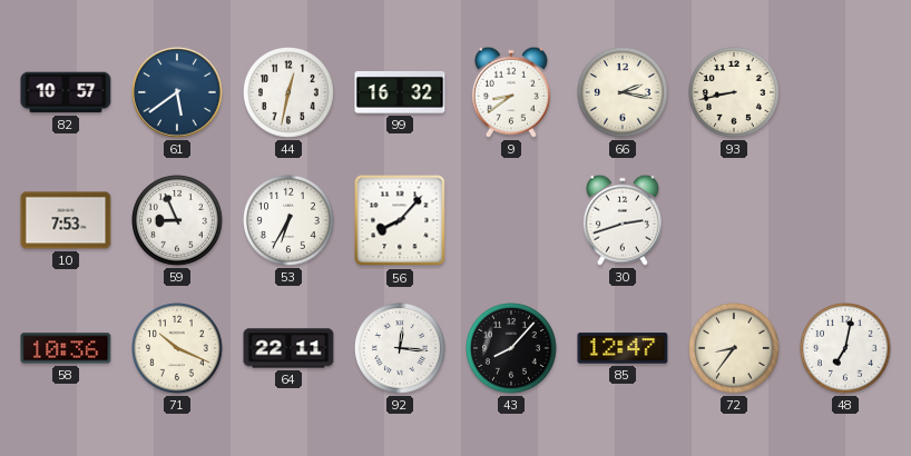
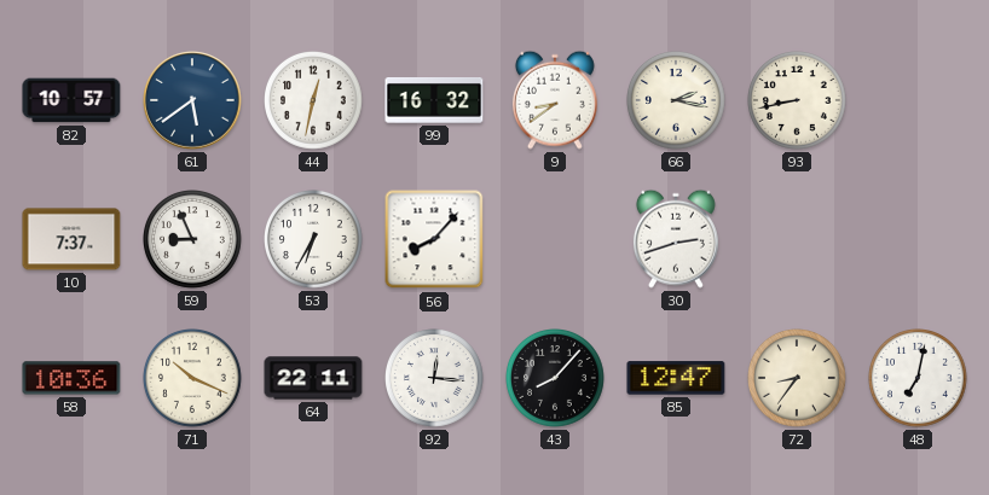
10: 7:53 -> 7:37 (71, 239)
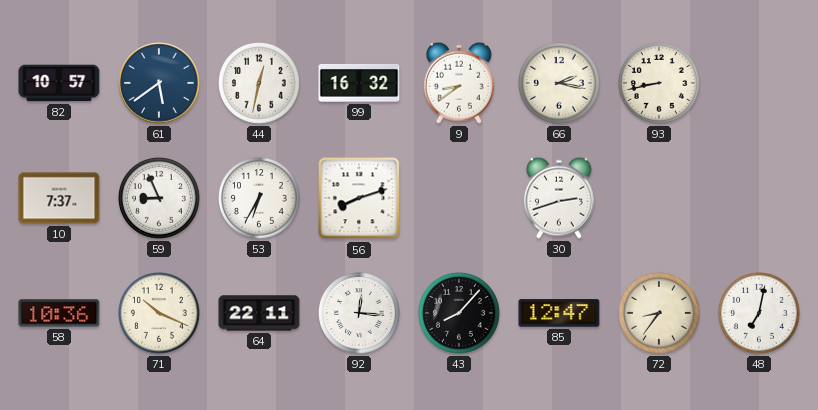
56: 8:07 -> 8:12 (359, 198)
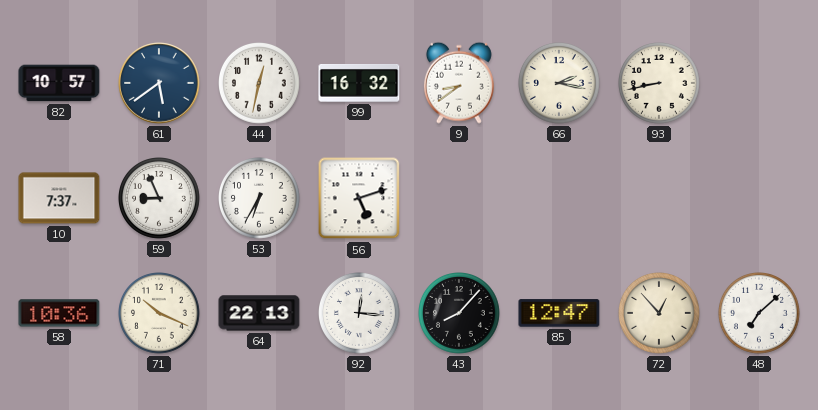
56: 8:12 -> 5:12 (359, 198)
30: 2:42 -> none (559, 198)
64: 22:11 -> 22:13 (259, 313)
72: 8:36 -> 12:53 (660, 314)
48: 7:02 -> 7:08 (760, 314)
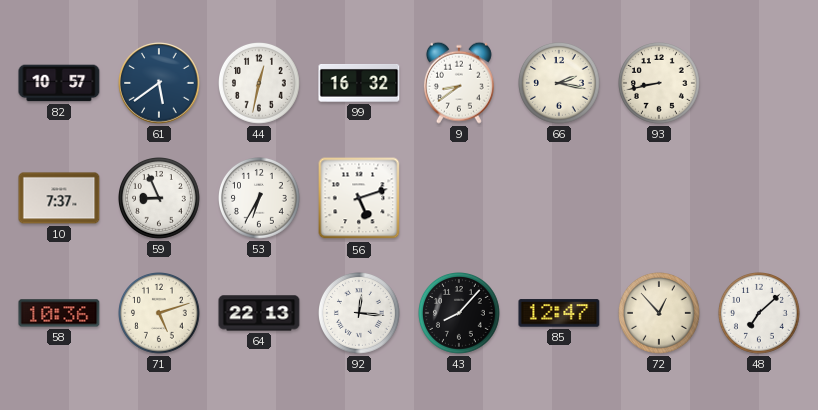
71: 10:19 -> 5:12 (160, 314)
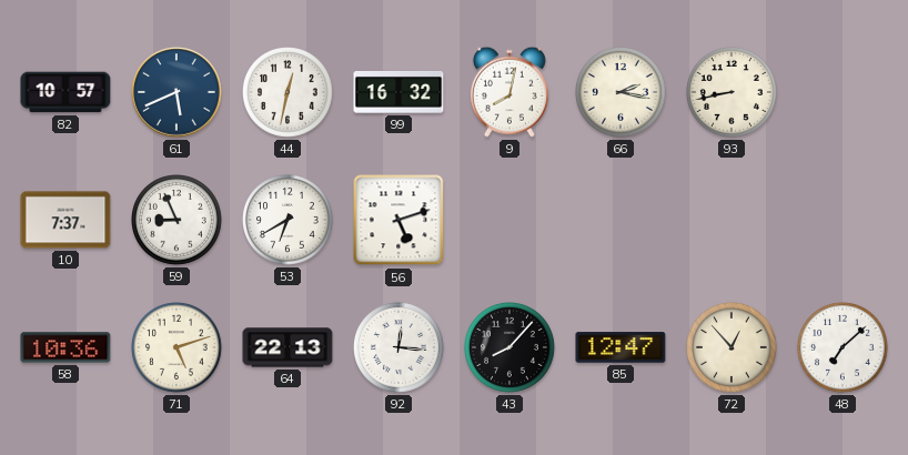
61: 5:39 -> 5:41 (176, 92)
9: 8:39 -> 8:02 (510, 92)
53: 6:35 -> 6:40 (289, 221)
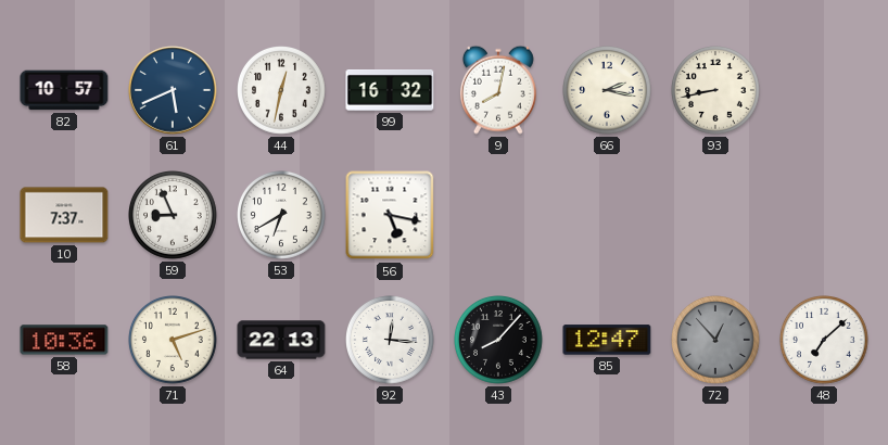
56: 5:12 -> 5:17 (390, 215)
72 dial: cream -> grey (716, 341)
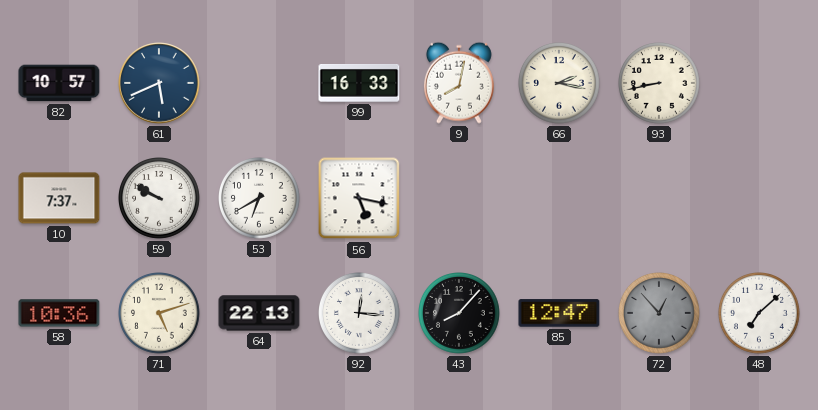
44: 12:32 -> none (282, 91)
99: 16:32 -> 16:33 (359, 84)
59: 8:56 -> 9:50 (160, 199)
